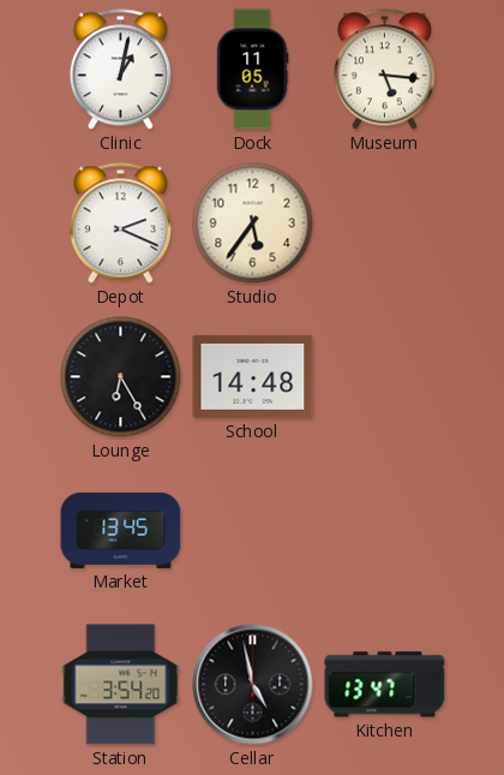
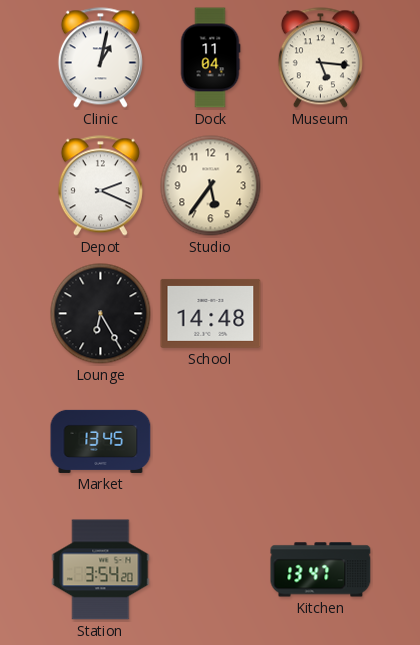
Dock: 11:05 -> 11:04 (210, 58)
Cellar: 4:58 -> none (253, 685)
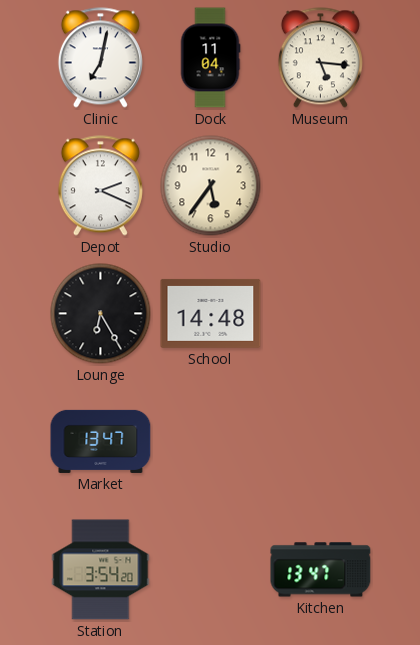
Clinic: 1:02 -> 7:02 (100, 58)
Market: 13:45 -> 13:47 (101, 441)
